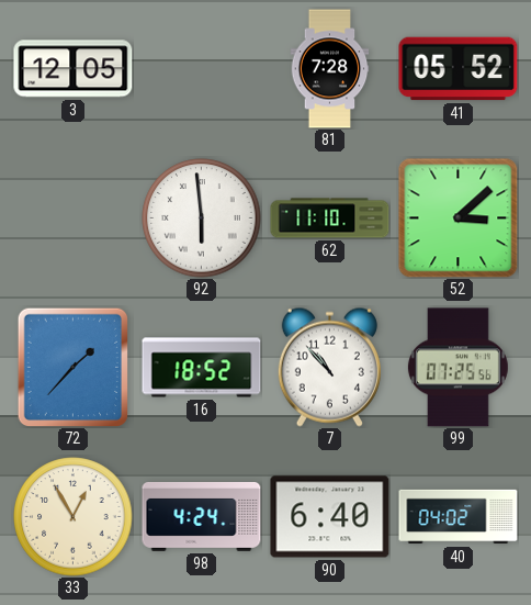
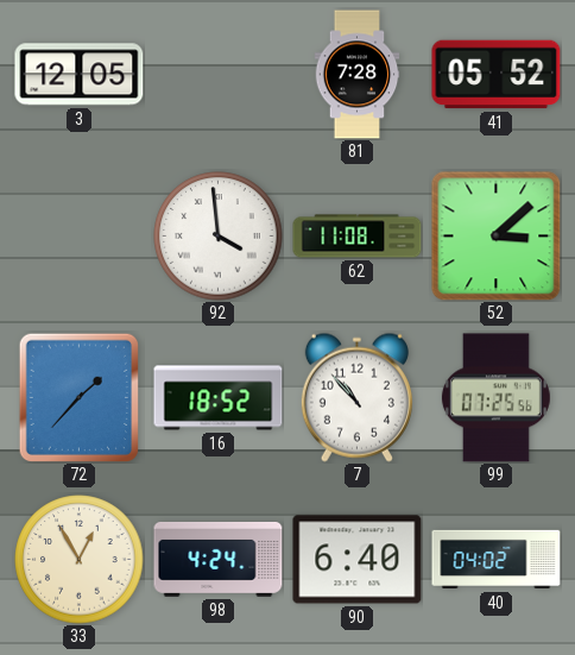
92: 5:59 -> 3:59 (219, 237)
62: 11:10 -> 11:08 (358, 237)
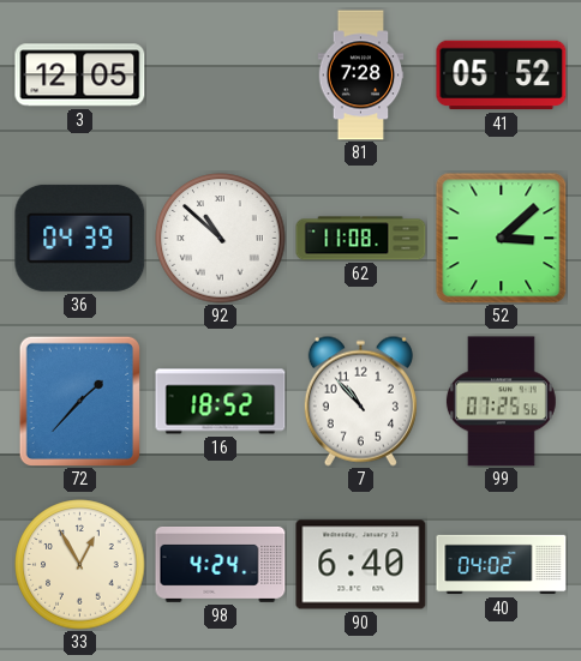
36: none -> 04:39 (80, 238)
92: 3:59 -> 10:52 (221, 239)
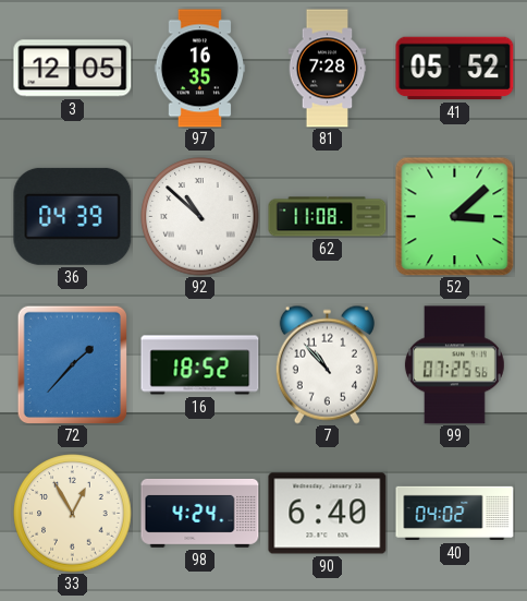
97: none -> 16:35 (200, 69)
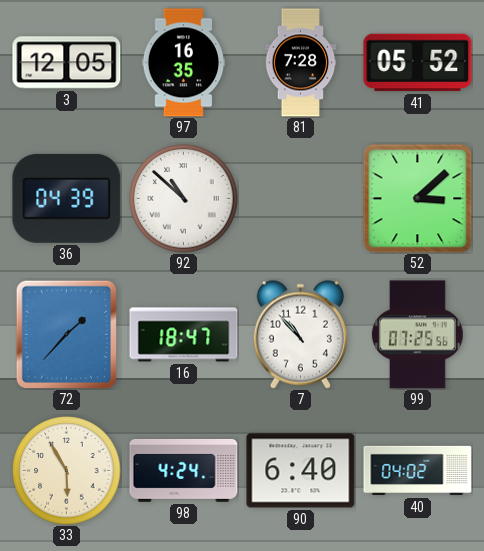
62: 11:08 -> none (328, 217)
16: 18:52 -> 18:47 (184, 335)
33: 12:55 -> 5:55 (67, 471)
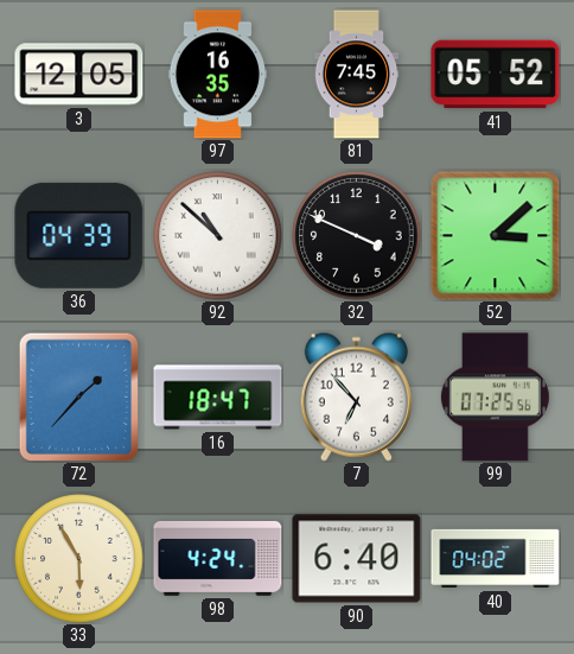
81: 7:28 -> 7:45 (357, 75)
32: none -> 3:49 (357, 236)
7: 10:53 -> 6:53 (356, 396)
